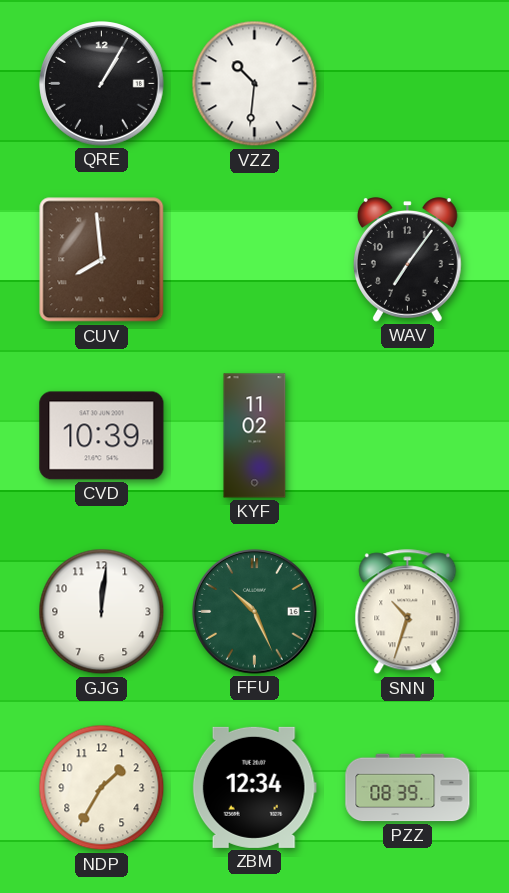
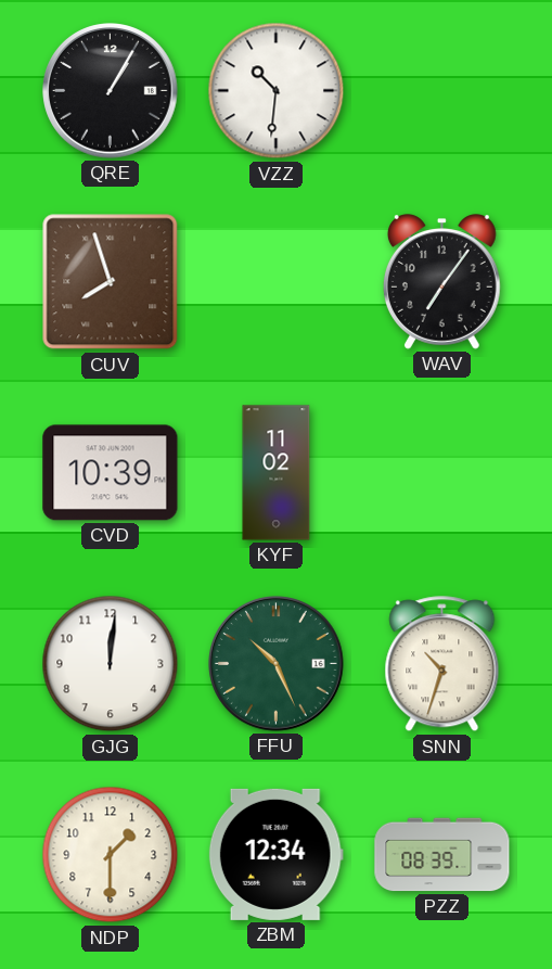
CUV: 7:59 -> 7:57 (111, 282)
NDP: 1:35 -> 1:30 (111, 855)
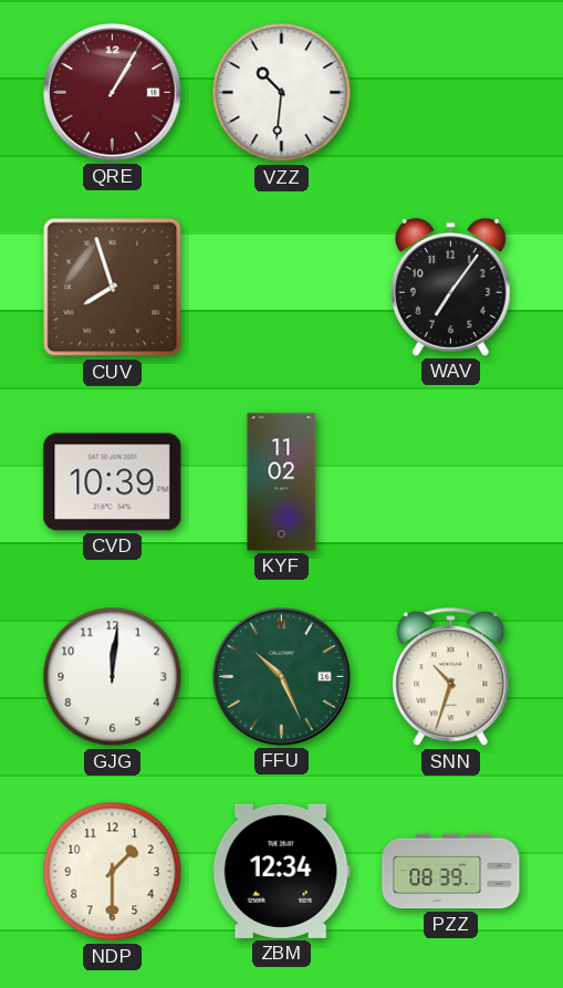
QRE dial: black -> burgundy (113, 93)
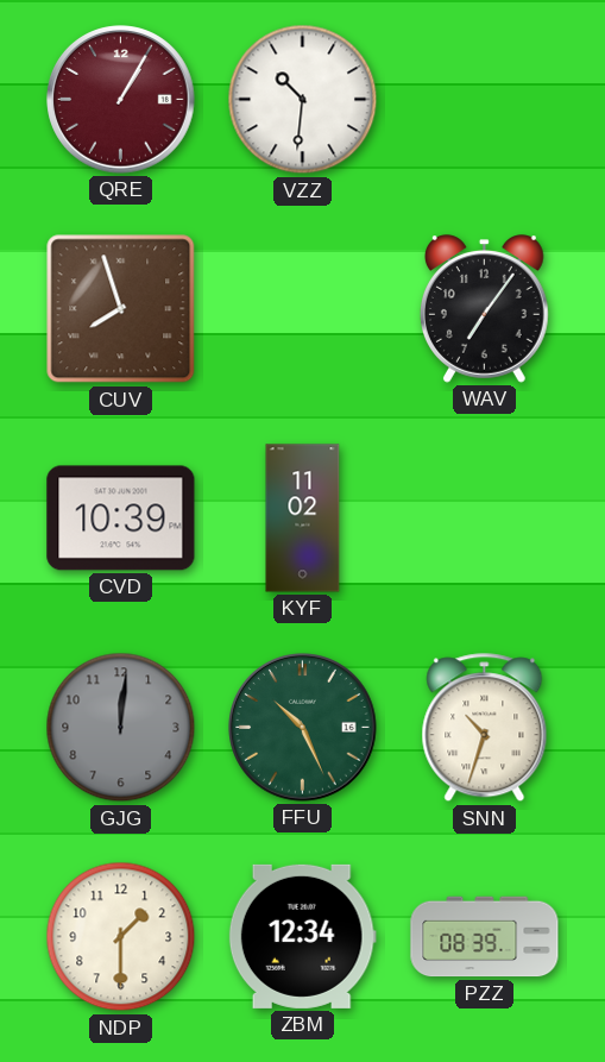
GJG dial: white -> grey (121, 728)
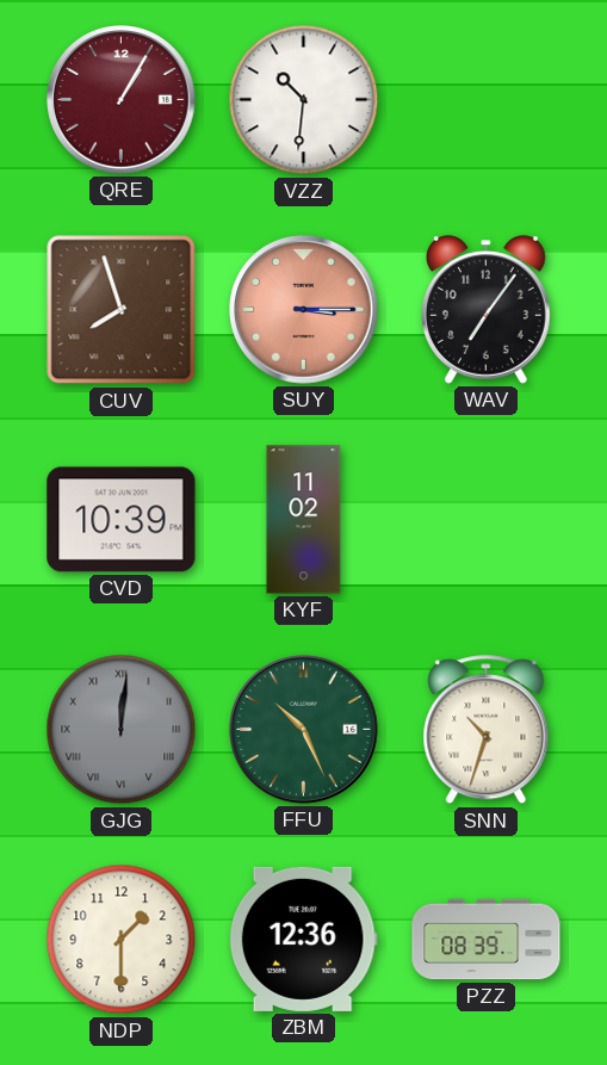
SUY: none -> 3:15 (304, 310)
GJG numerals: Arabic -> Roman (122, 730)
ZBM: 12:34 -> 12:36 (303, 939)
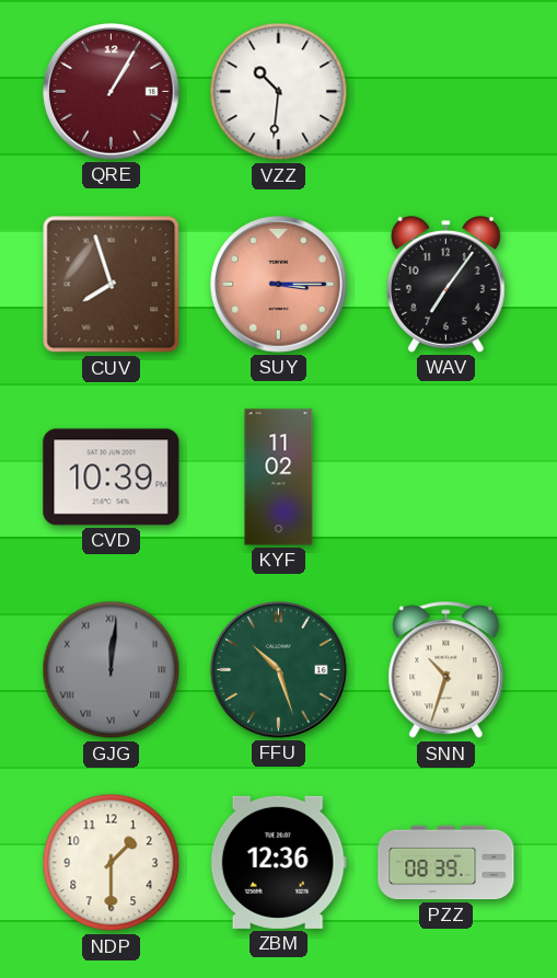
FFU: 10:26 -> 10:27 (279, 670)
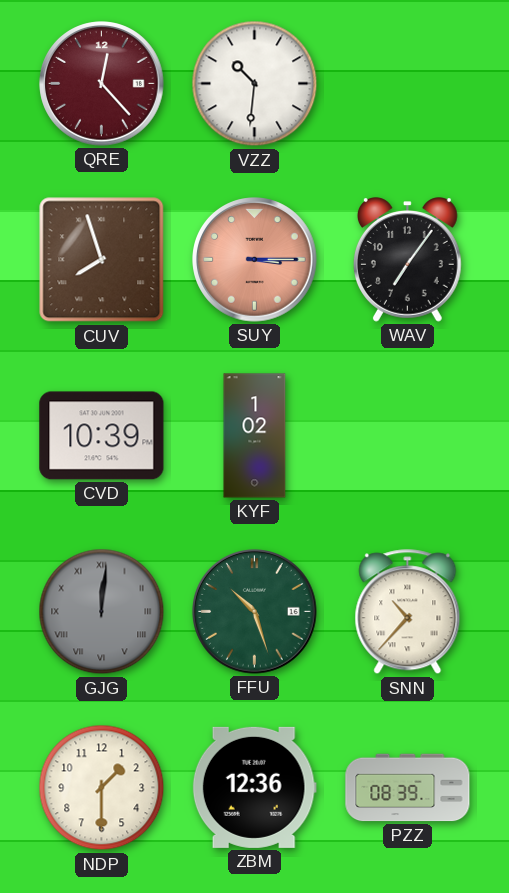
QRE: 1:05 -> 12:23 (102, 84)
KYF: 11:02 -> 1:02 (255, 436)
SNN: 10:33 -> 10:37 (408, 612)
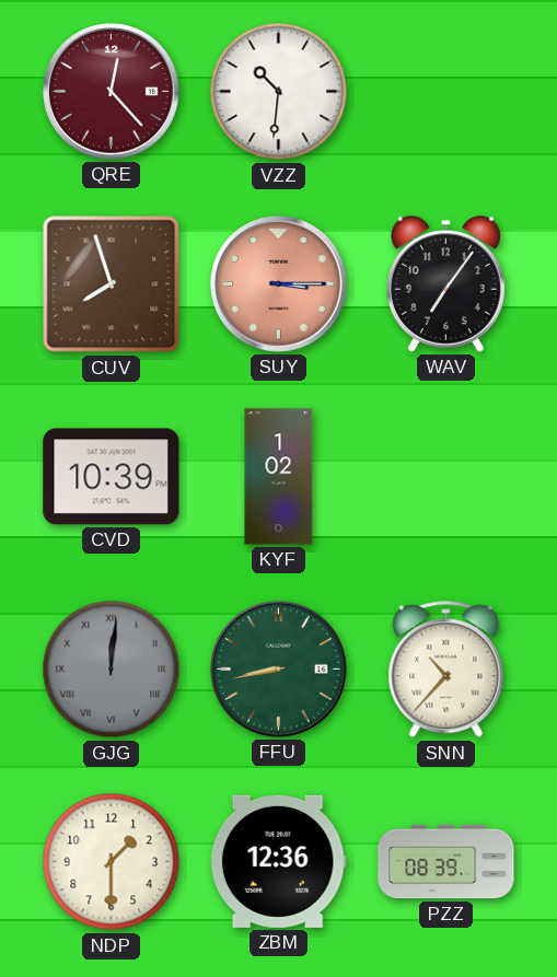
FFU: 10:27 -> 8:43 (279, 670)
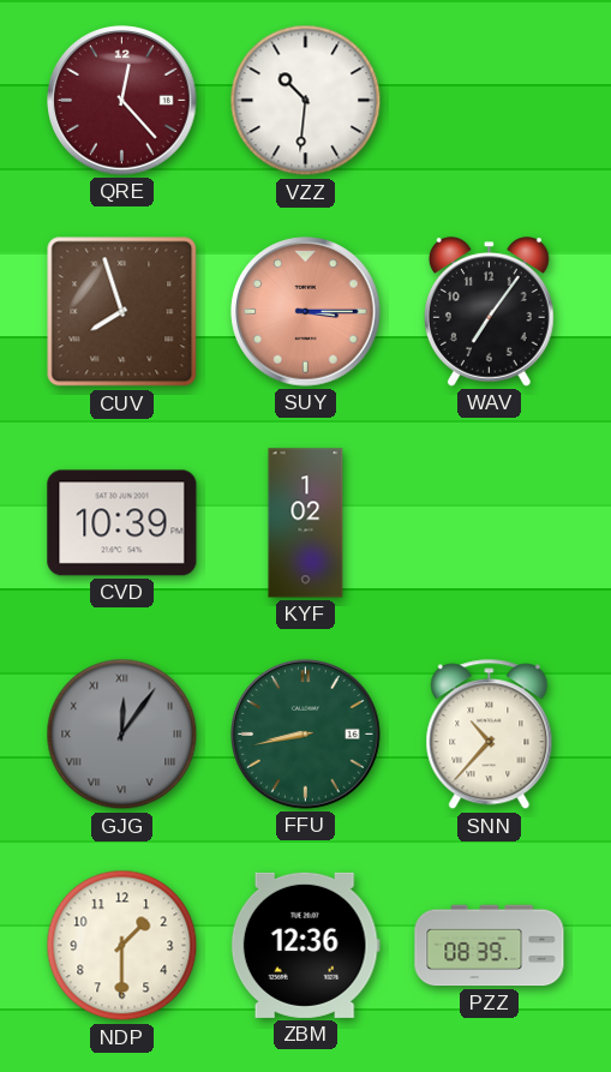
GJG: 12:01 -> 12:06 (122, 735)
